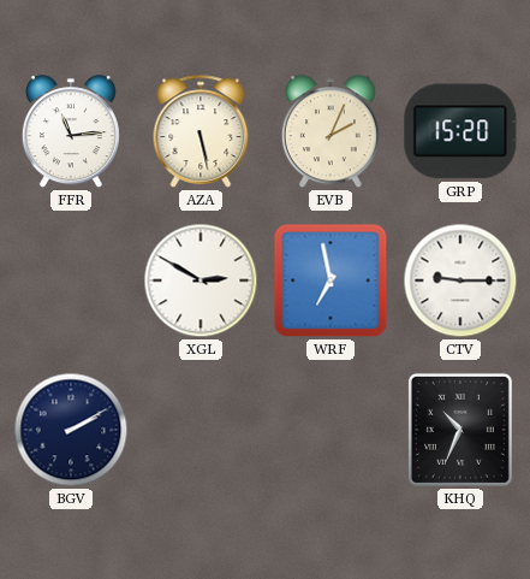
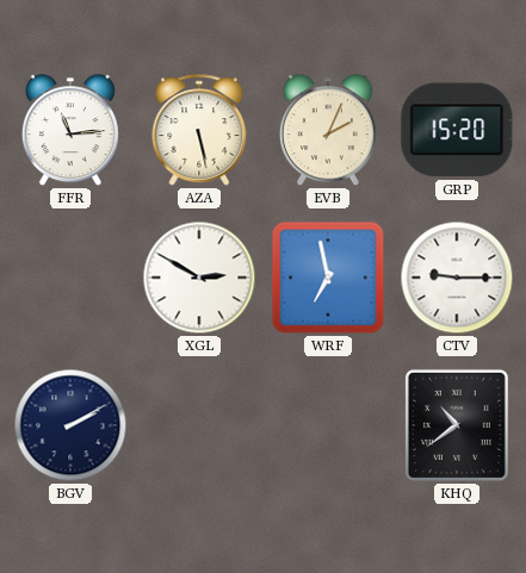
KHQ: 10:34 -> 10:39 (457, 425)
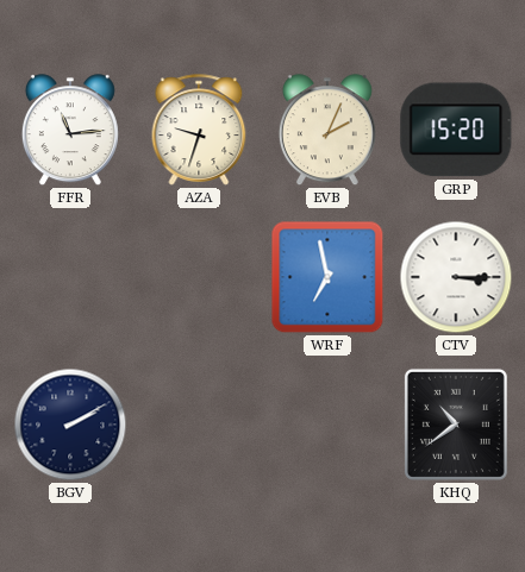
AZA: 5:28 -> 9:33 (199, 130)
XGL: 2:50 -> none (199, 278)
CTV: 9:15 -> 3:15 (456, 277)
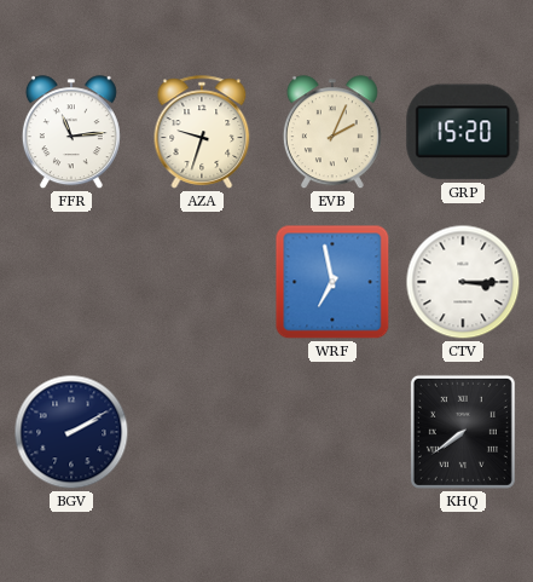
KHQ: 10:39 -> 7:39 (463, 432)
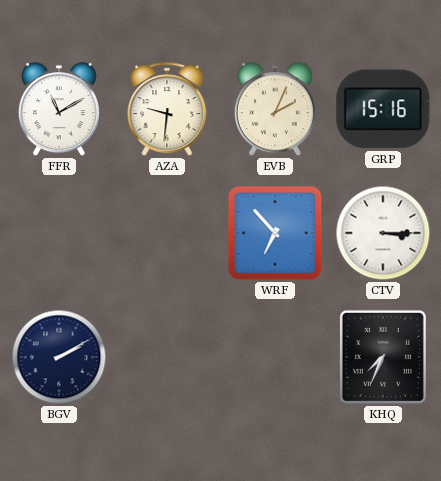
FFR: 11:14 -> 11:10 (59, 110)
AZA: 9:33 -> 9:31 (167, 109)
GRP: 15:20 -> 15:16 (383, 109)
WRF: 6:58 -> 6:53 (275, 233)
KHQ: 7:39 -> 7:34 (383, 357)
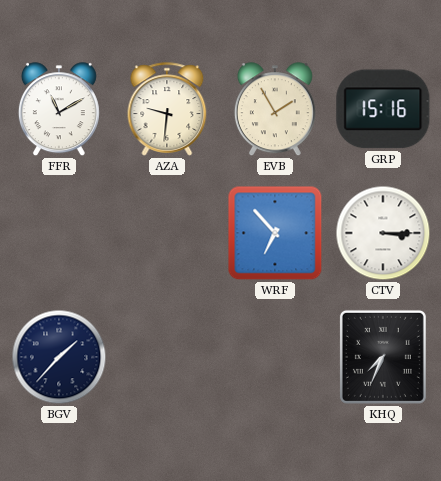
EVB: 2:04 -> 1:55 (275, 110)
BGV: 2:10 -> 1:37 (59, 357)
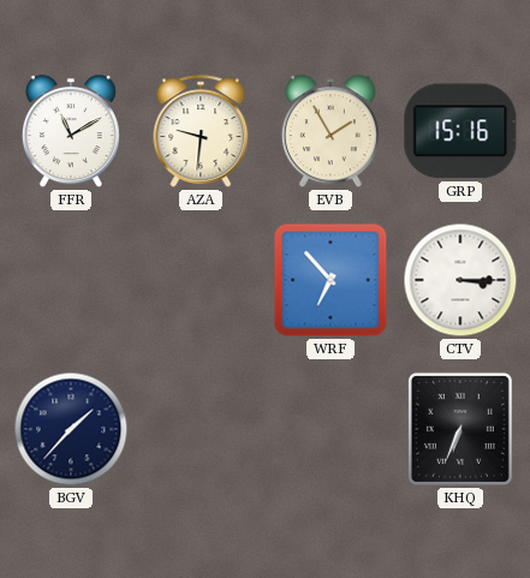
KHQ: 7:34 -> 6:34 (460, 429)
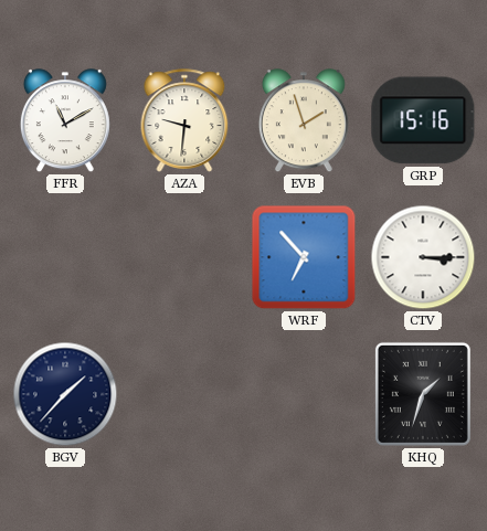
EVB: 1:55 -> 1:57 (304, 121)
KHQ: 6:34 -> 1:33 (423, 394)
